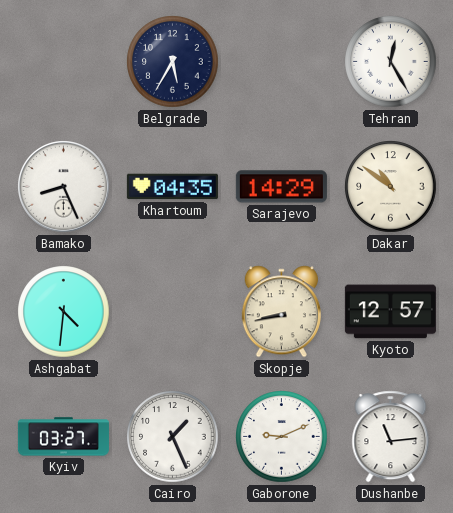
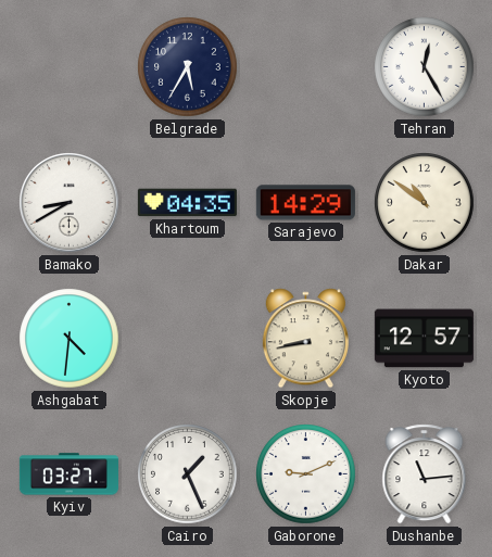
Bamako: 8:26 -> 8:40 (70, 203)
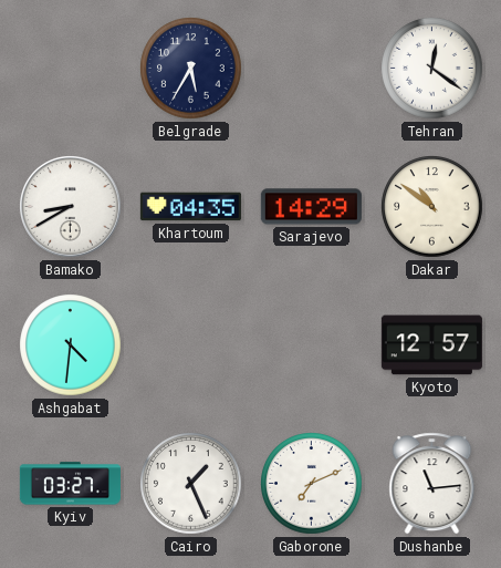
Tehran: 12:25 -> 12:21 (432, 69)
Skopje: 8:43 -> none (305, 339)
Gaborone: 9:11 -> 7:11 (312, 484)
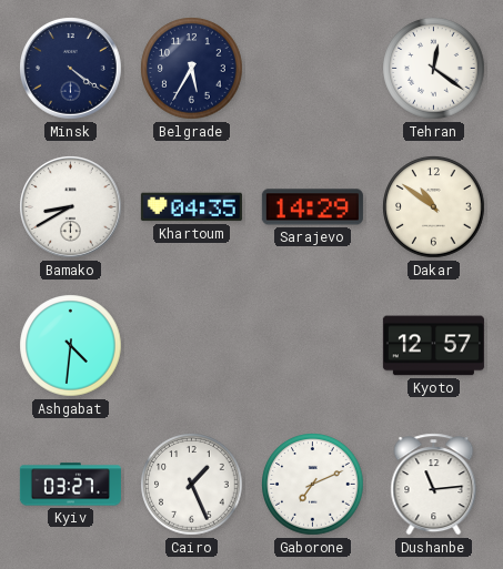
Minsk: none -> 4:21 (71, 69)
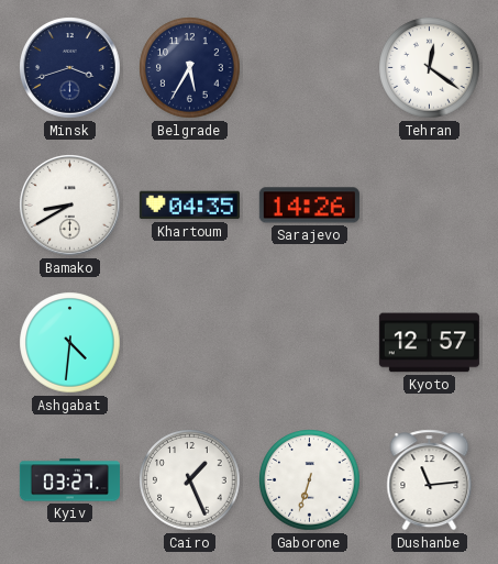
Minsk: 4:21 -> 3:42 (70, 68)
Sarajevo: 14:29 -> 14:26 (309, 206)
Dakar: 10:51 -> none (434, 207)
Gaborone: 7:11 -> 6:33 (310, 480)
